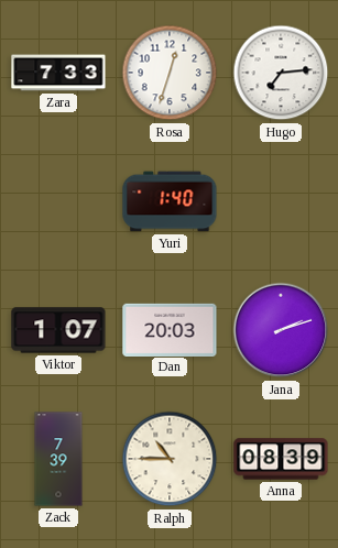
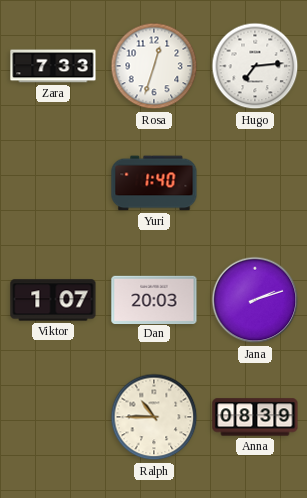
Zack: 7:39 -> none (58, 459)
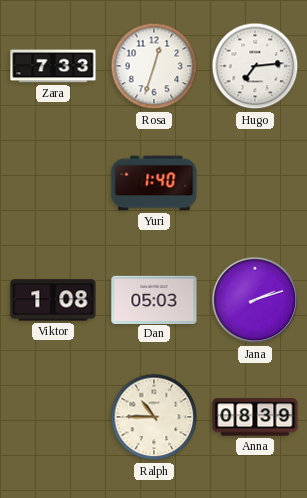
Viktor: 1:07 -> 1:08 (53, 300)
Dan: 20:03 -> 05:03 (154, 299)
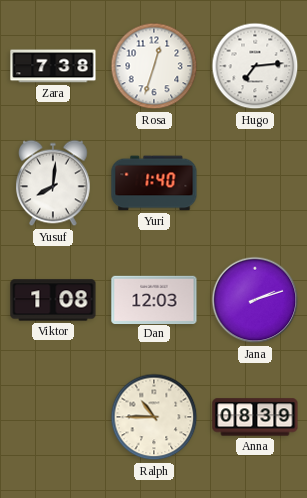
Zara: 7:33 -> 7:38 (53, 66)
Yusuf: none -> 8:01 (54, 183)
Dan: 05:03 -> 12:03 (154, 299)
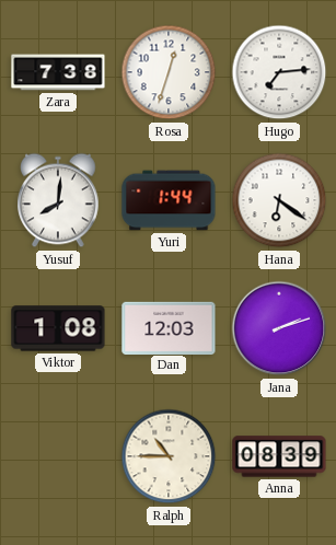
Yuri: 1:40 -> 1:44 (169, 200)
Hana: none -> 6:21 (279, 200)
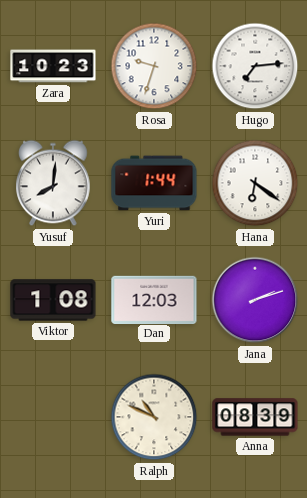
Zara: 7:38 -> 10:23 (53, 66)
Rosa: 12:33 -> 9:33 (154, 66)
Ralph: 10:45 -> 10:49 (154, 417)
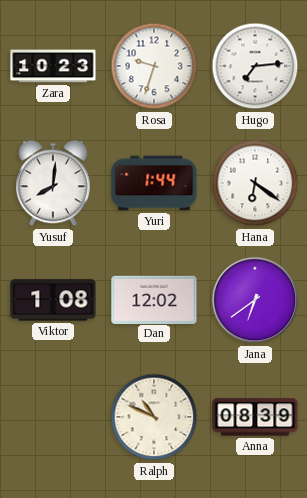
Dan: 12:03 -> 12:02 (154, 299)
Jana: 2:12 -> 6:39 (255, 300)
